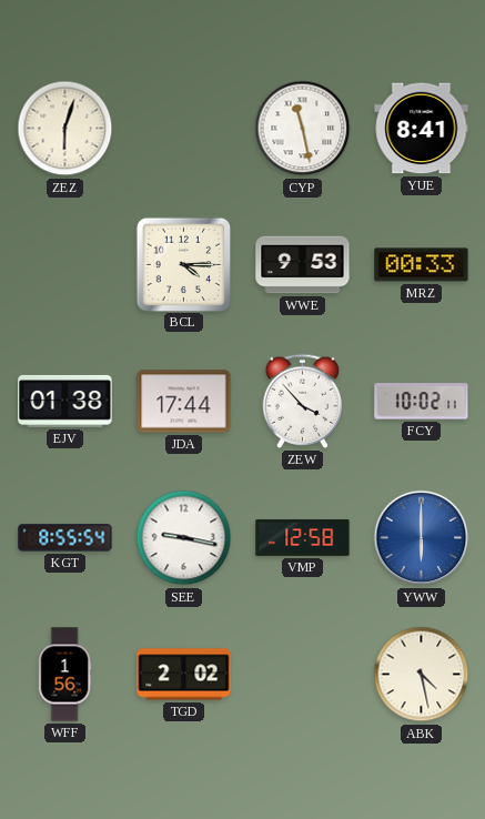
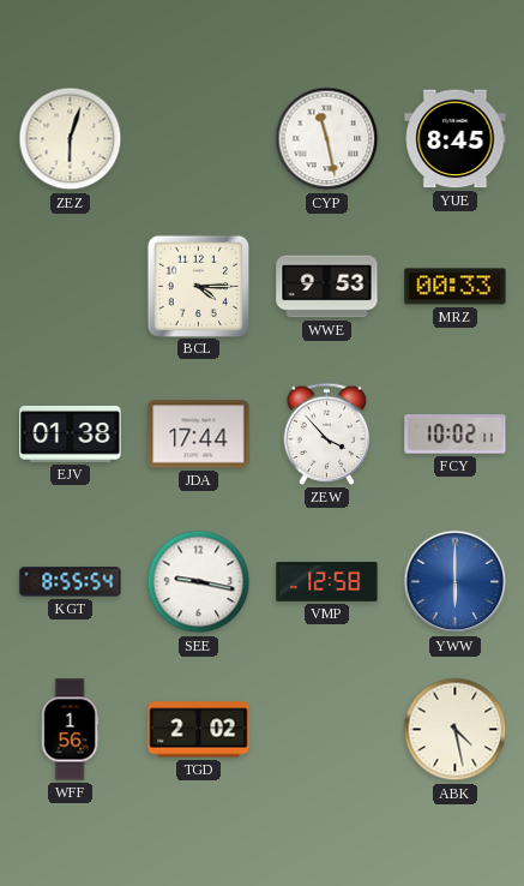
YUE: 8:41 -> 8:45 (456, 139)
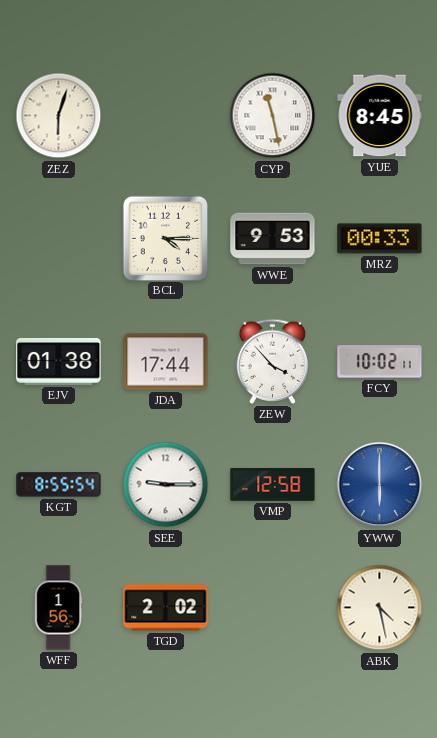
SEE: 9:17 -> 9:15 (166, 485)
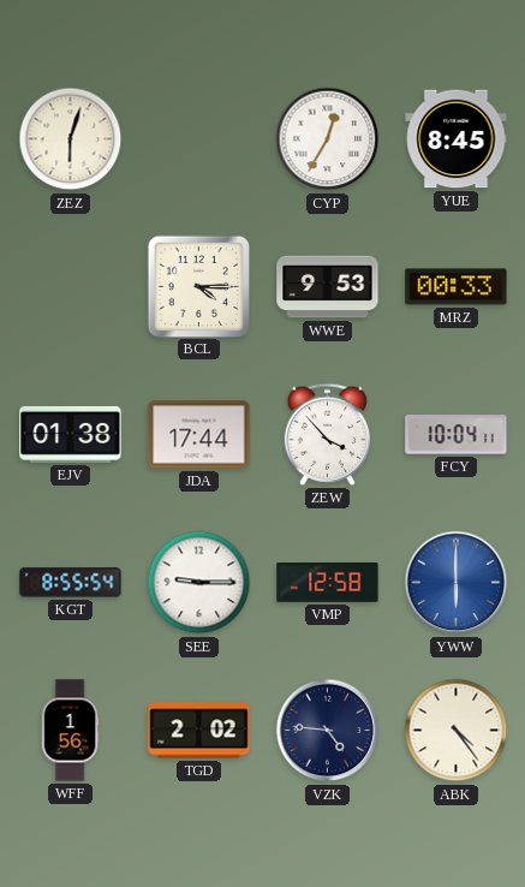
CYP: 11:28 -> 12:35 (328, 139)
FCY: 10:02 -> 10:04 (457, 435)
VZK: none -> 4:46 (328, 731)
ABK: 4:28 -> 4:24 (457, 731)
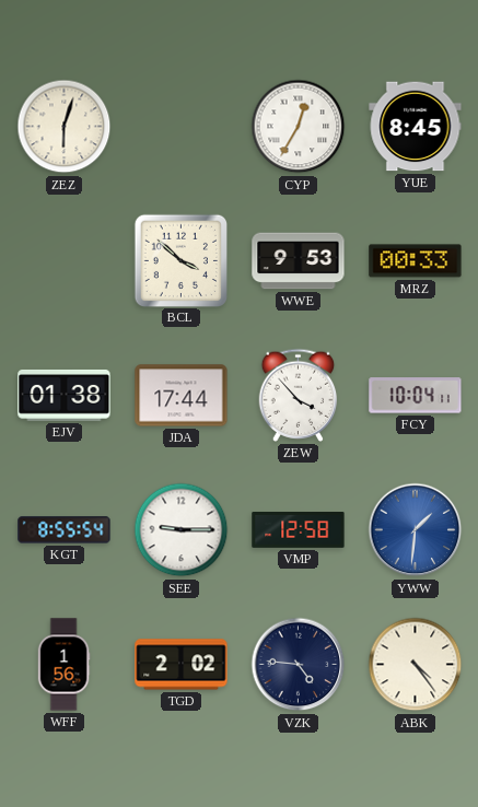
BCL: 4:15 -> 3:52 (180, 260)
YWW: 6:00 -> 1:31 (416, 530)
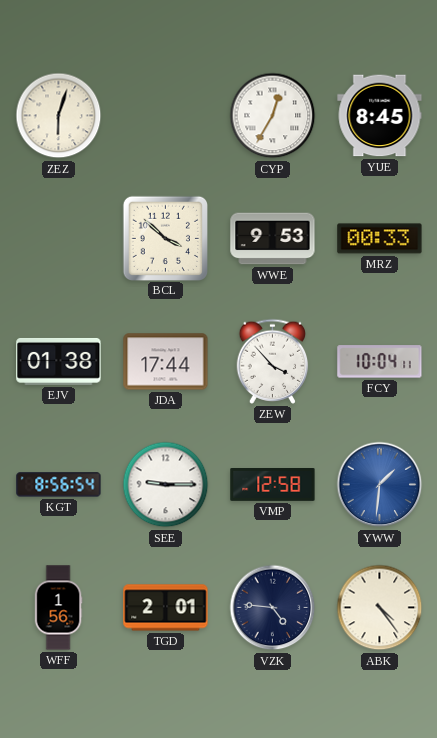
KGT: 8:55 -> 8:56 (59, 485)
TGD: 2:02 -> 2:01 (166, 608)
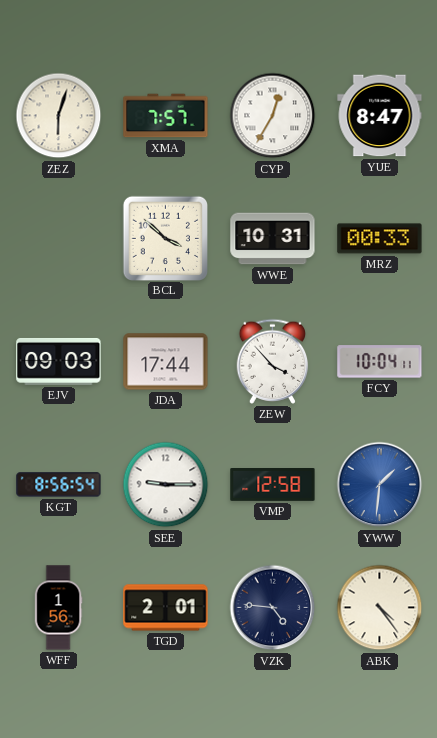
XMA: none -> 7:57 (166, 116)
YUE: 8:45 -> 8:47 (380, 116)
WWE: 9:53 -> 10:31 (273, 239)
EJV: 01:38 -> 09:03 (59, 361)
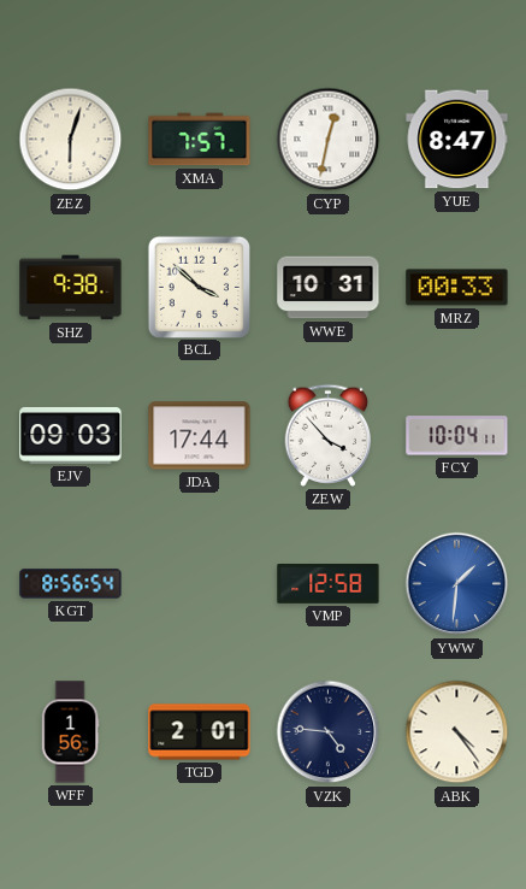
CYP: 12:35 -> 12:32 (329, 140)
SHZ: none -> 9:38 (71, 288)
SEE: 9:15 -> none (166, 485)
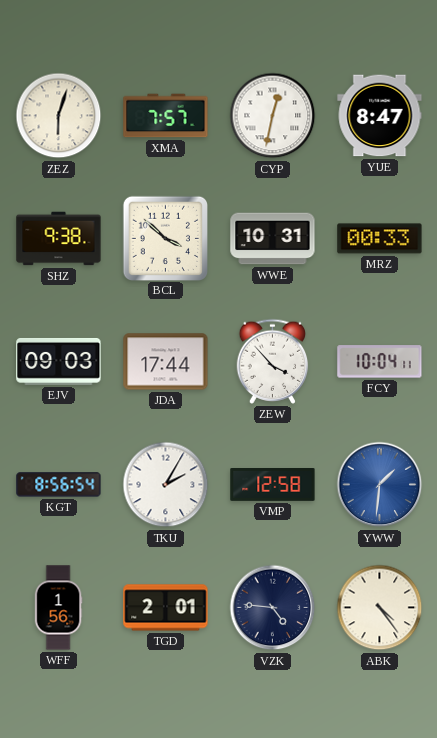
TKU: none -> 2:05 (166, 485)
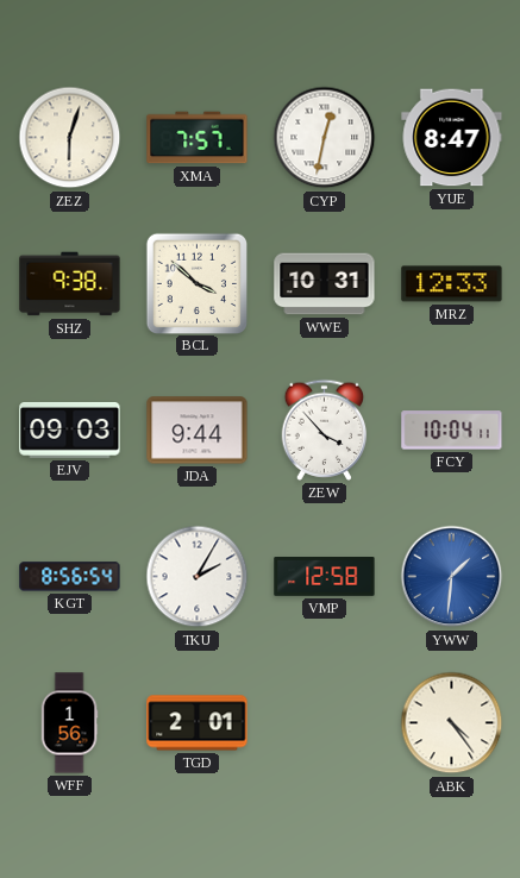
MRZ: 00:33 -> 12:33 (452, 284)
JDA: 17:44 -> 9:44 (198, 431)
VZK: 4:46 -> none (273, 608)
